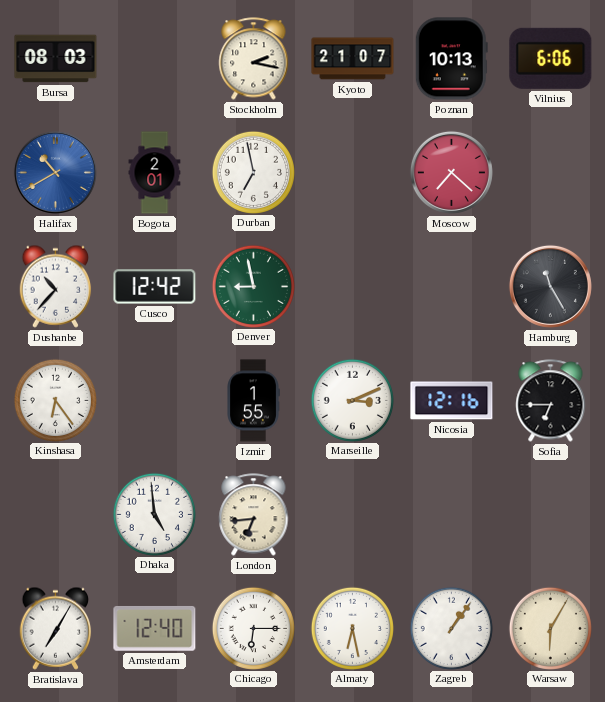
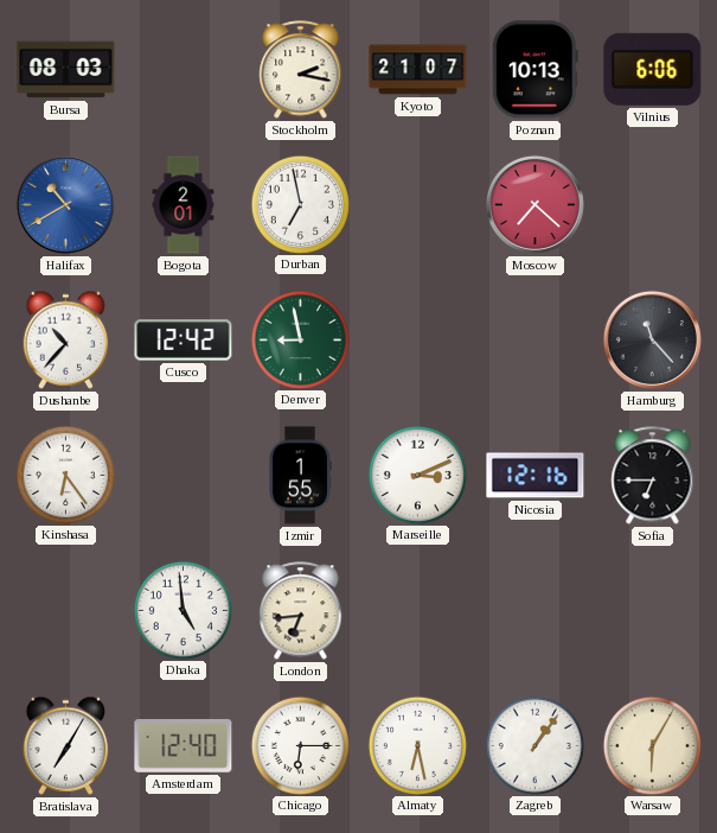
Hamburg: 11:25 -> 11:23 (652, 339)
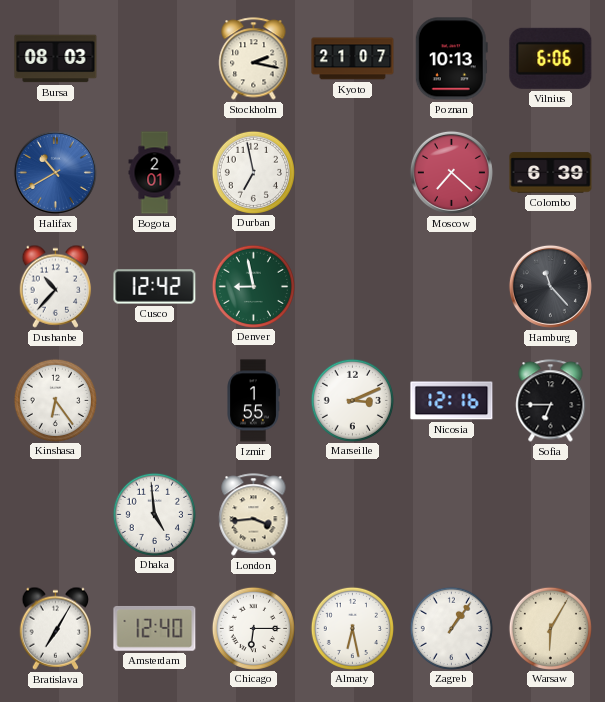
Colombo: none -> 6:39 (551, 173)
London: 6:44 -> 3:44 (254, 515)
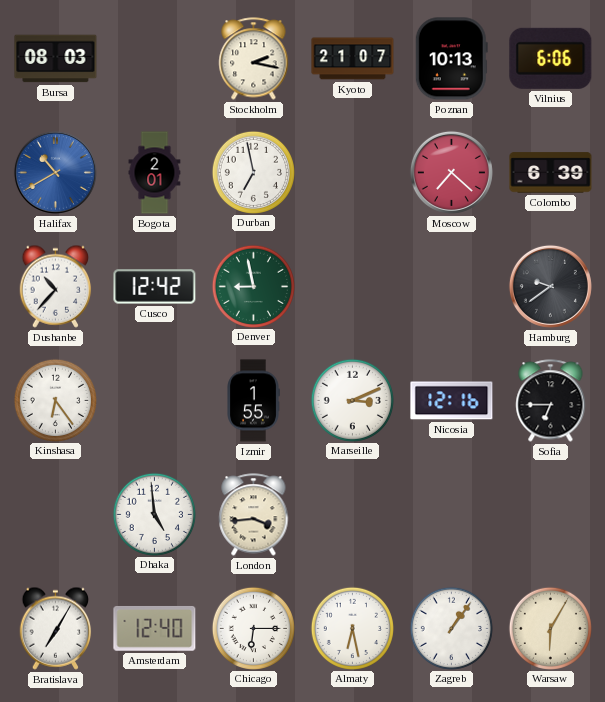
Hamburg: 11:23 -> 9:39 (550, 286)
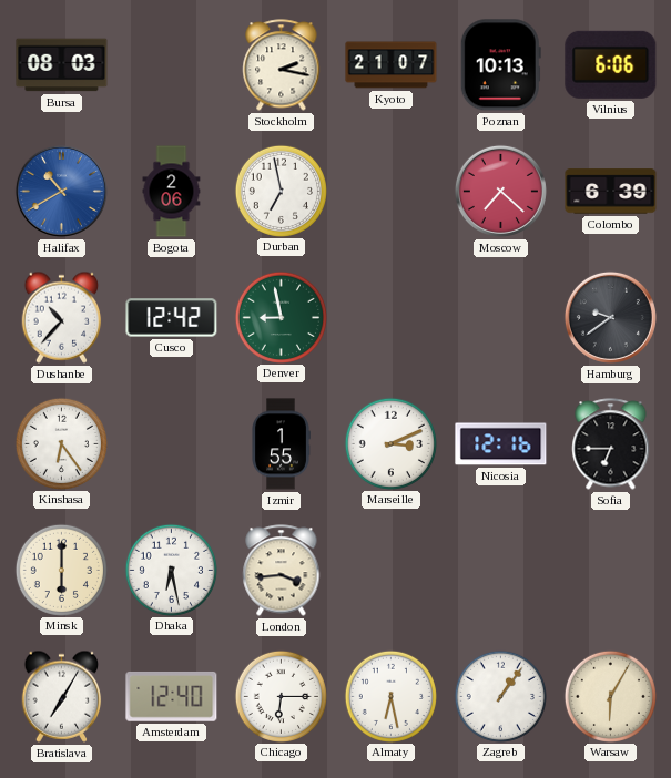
Bogota: 2:01 -> 2:06 (172, 192)
Minsk: none -> 6:00 (61, 570)
Dhaka: 4:59 -> 6:28 (171, 570)
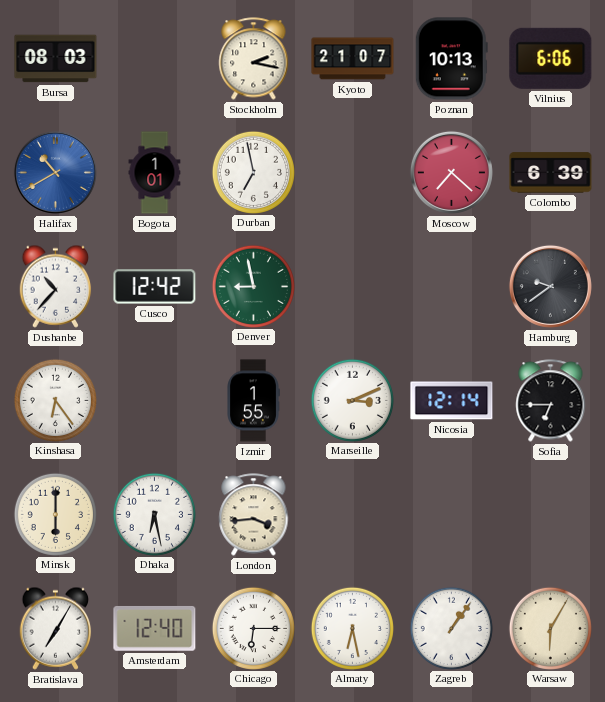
Bogota: 2:06 -> 1:01 (155, 173)
Nicosia: 12:16 -> 12:14 (452, 401)
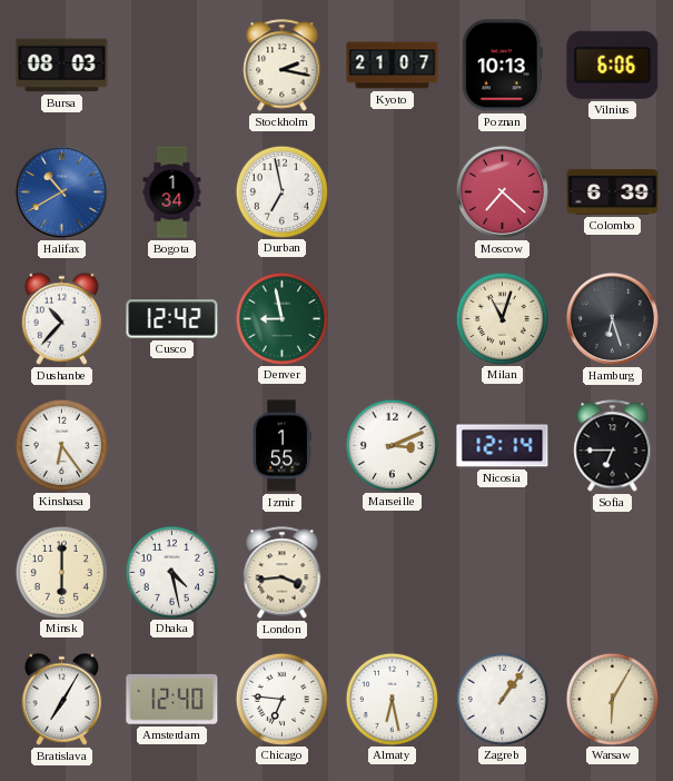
Bogota: 1:01 -> 1:34 (172, 192)
Milan: none -> 11:03 (502, 318)
Hamburg: 9:39 -> 6:27 (612, 318)
Dhaka: 6:28 -> 4:28 (171, 572)
Chicago: 6:15 -> 6:46 (281, 699)
